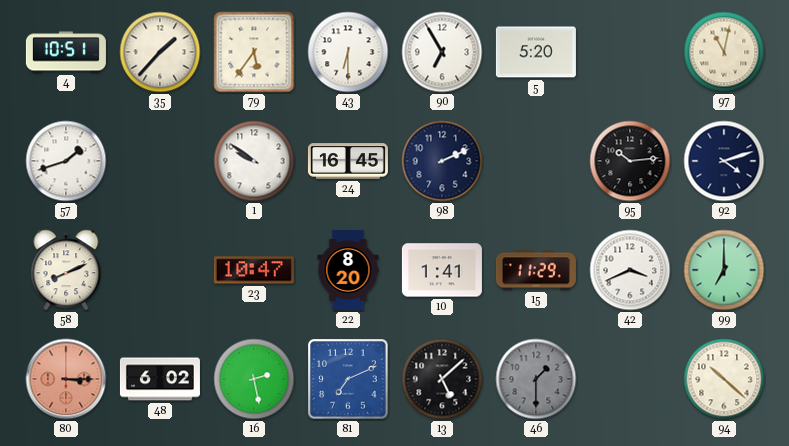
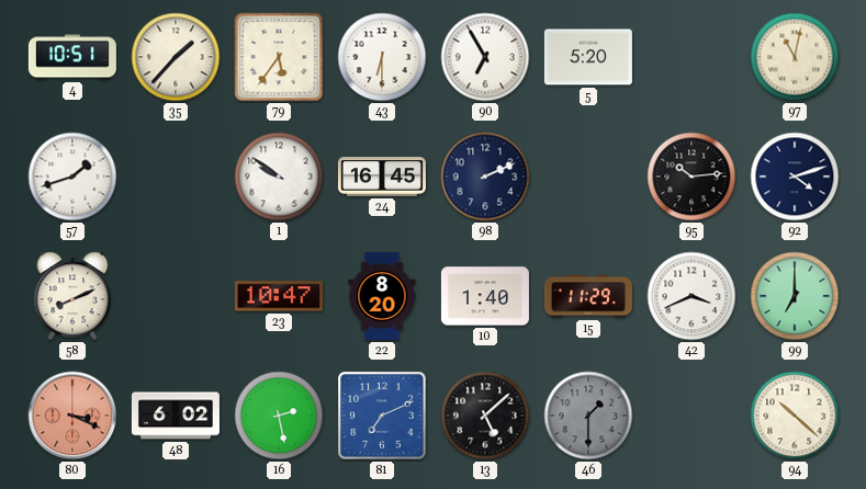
10: 1:41 -> 1:40 (485, 296)
80: 3:15 -> 3:19 (72, 416)
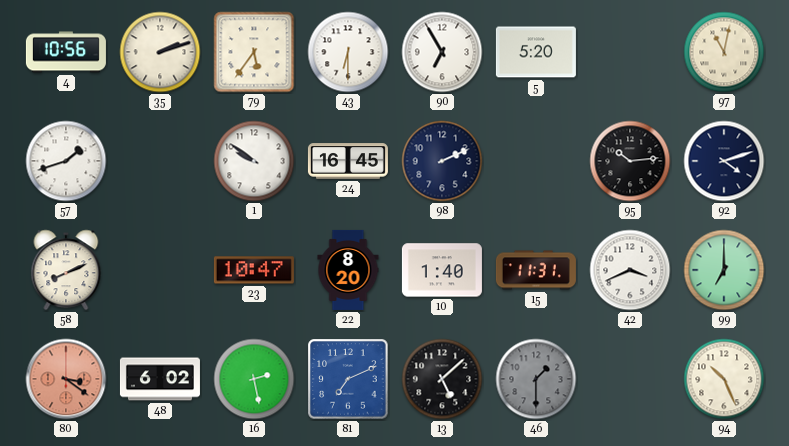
4: 10:51 -> 10:56 (66, 52)
35: 1:37 -> 2:12 (160, 52)
15: 11:29 -> 11:31 (536, 270)
80: 3:19 -> 3:21 (66, 379)
94: 10:22 -> 10:26 (724, 379)
